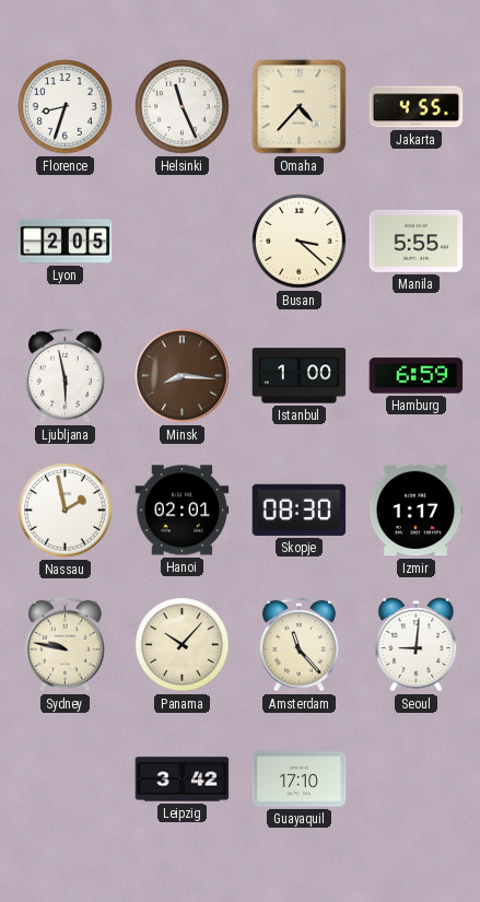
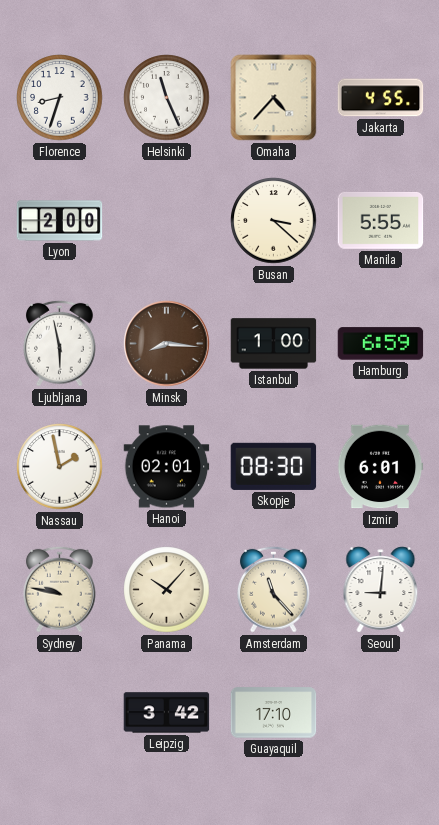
Lyon: 2:05 -> 2:00 (60, 221)
Izmir: 1:17 -> 6:01 (380, 467)
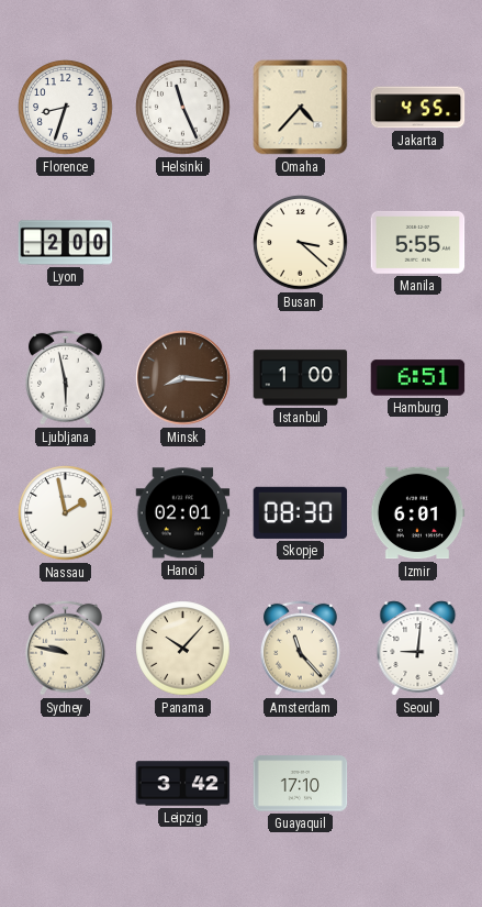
Hamburg: 6:59 -> 6:51 (418, 378)
